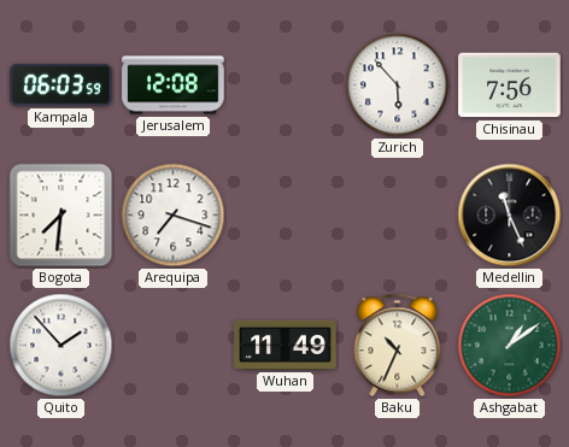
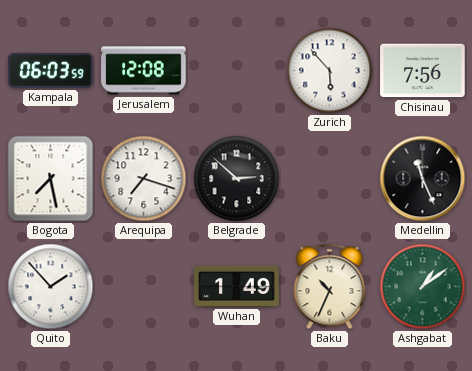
Bogota: 7:31 -> 7:28 (51, 179)
Belgrade: none -> 2:52 (237, 179)
Wuhan: 11:49 -> 1:49 (237, 286)
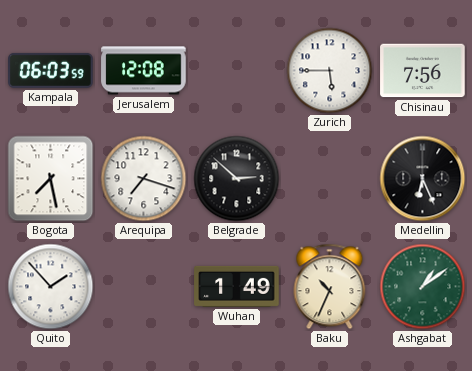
Zurich: 5:53 -> 5:45 (330, 71)
Medellin: 11:26 -> 6:26 (423, 179)
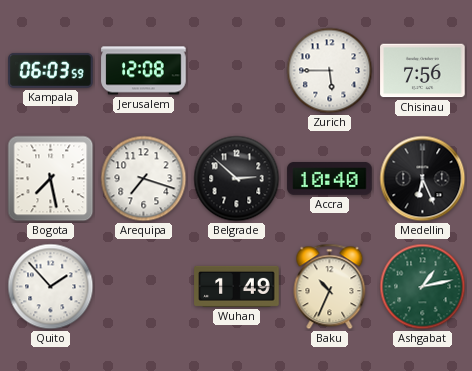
Accra: none -> 10:40 (330, 179)
Ashgabat: 1:09 -> 1:13 (423, 287)
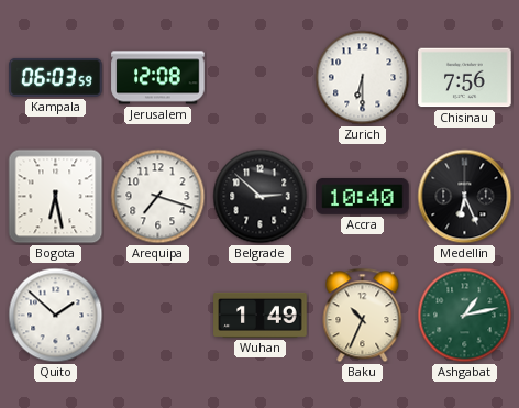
Zurich: 5:45 -> 6:30 (363, 78)
Bogota: 7:28 -> 6:28 (56, 197)
Quito: 1:53 -> 1:52 (56, 316)
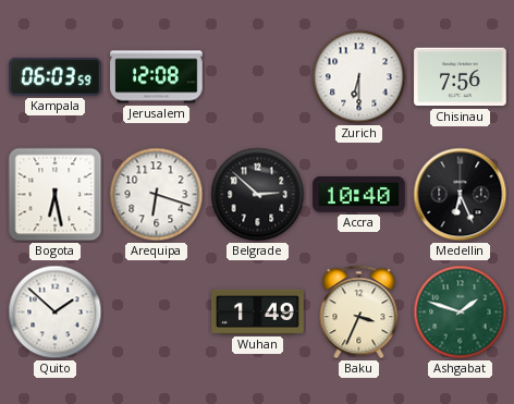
Arequipa: 7:18 -> 6:18 (157, 195)
Baku: 10:34 -> 3:34 (359, 313)
Ashgabat: 1:13 -> 1:48 (461, 313)
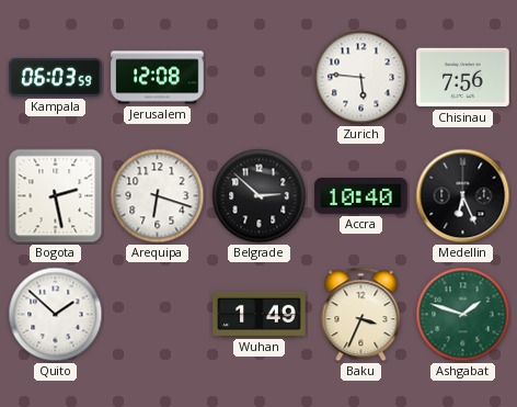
Zurich: 6:30 -> 5:46 (361, 78)
Bogota: 6:28 -> 2:28 (56, 196)
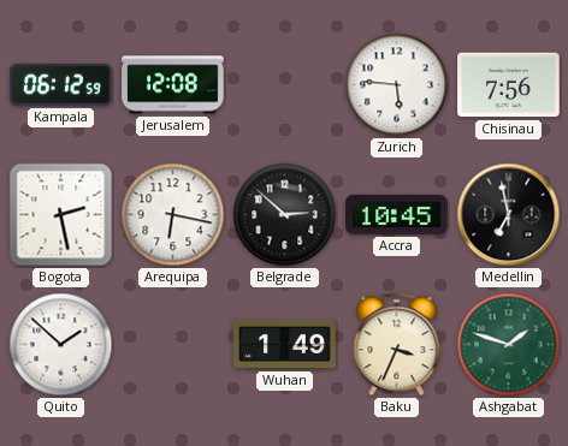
Kampala: 06:03 -> 06:12 (61, 84)
Arequipa: 6:18 -> 6:17 (173, 215)
Accra: 10:40 -> 10:45 (397, 215)
Medellin: 6:26 -> 6:58 (509, 215)
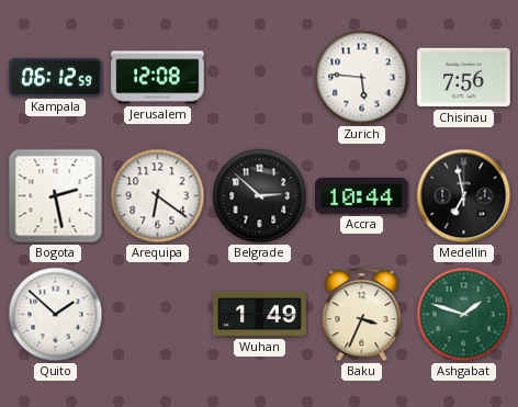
Arequipa: 6:17 -> 6:21 (158, 196)
Accra: 10:45 -> 10:44 (362, 196)
